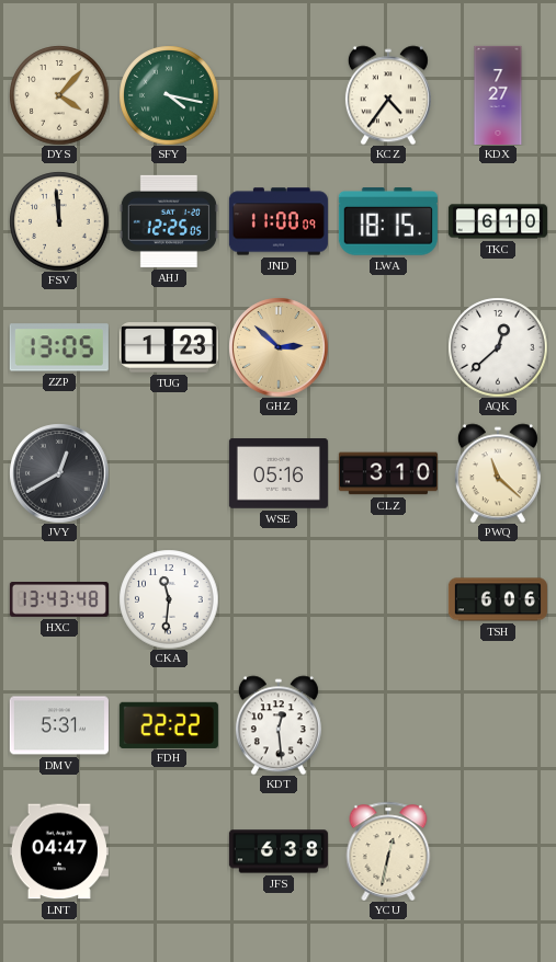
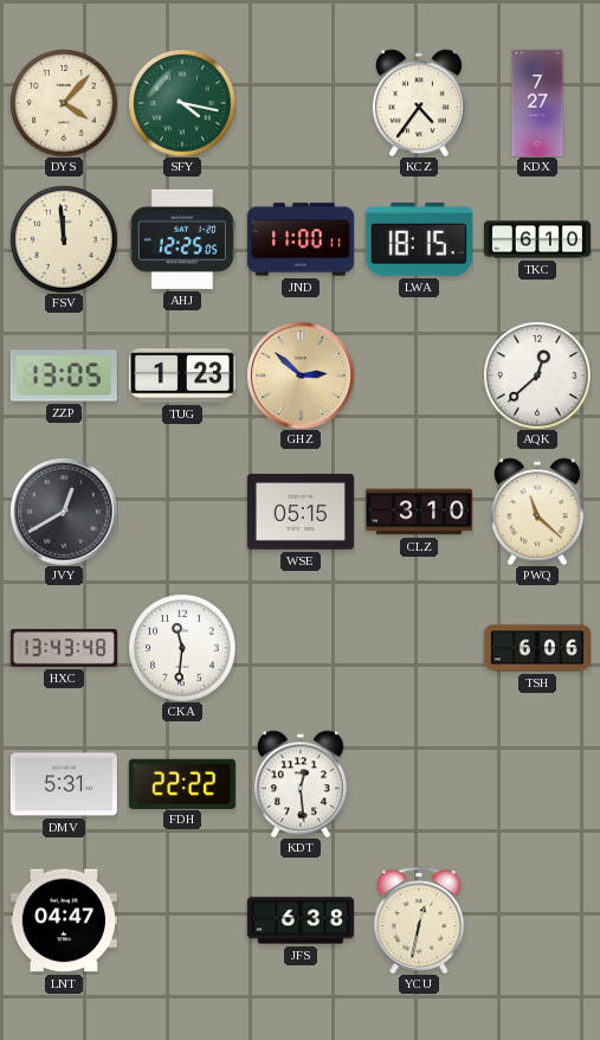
JND: 11:00:09 -> 11:00:11 (301, 239)
WSE: 05:16 -> 05:15 (301, 512)
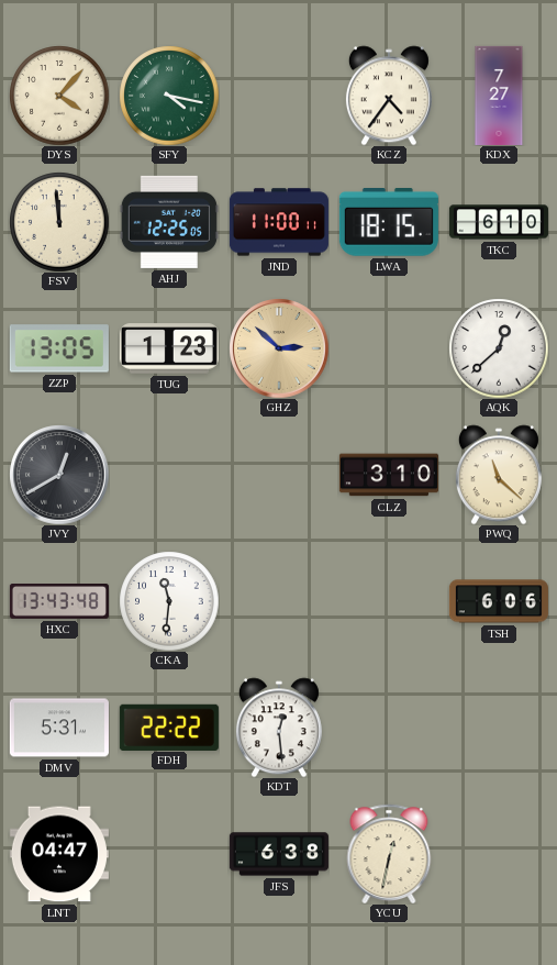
WSE: 05:15 -> none (301, 512)
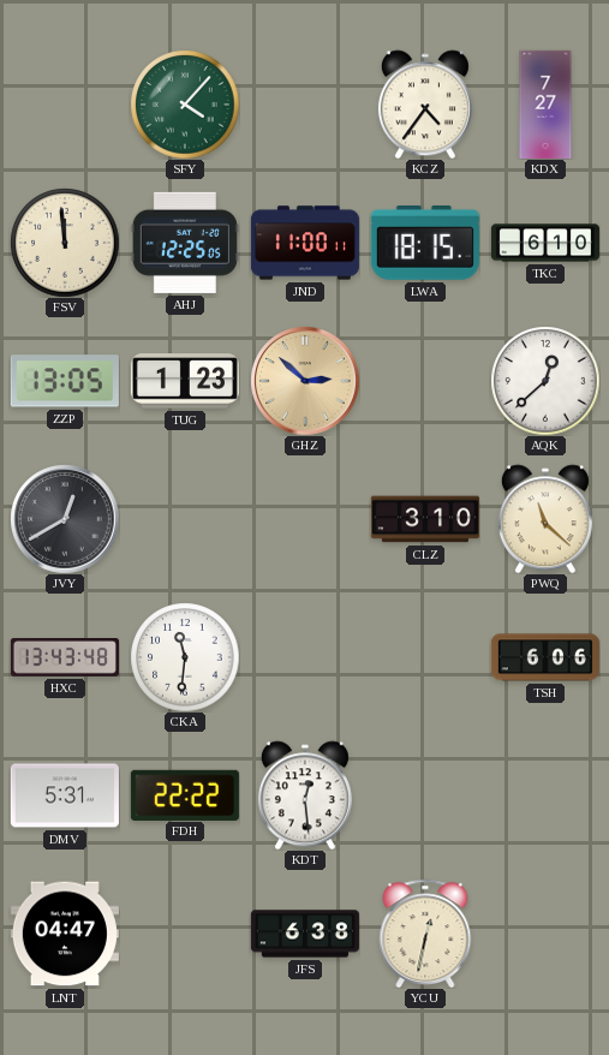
DYS: 4:07 -> none (59, 96)
SFY: 4:17 -> 4:07 (185, 105)
